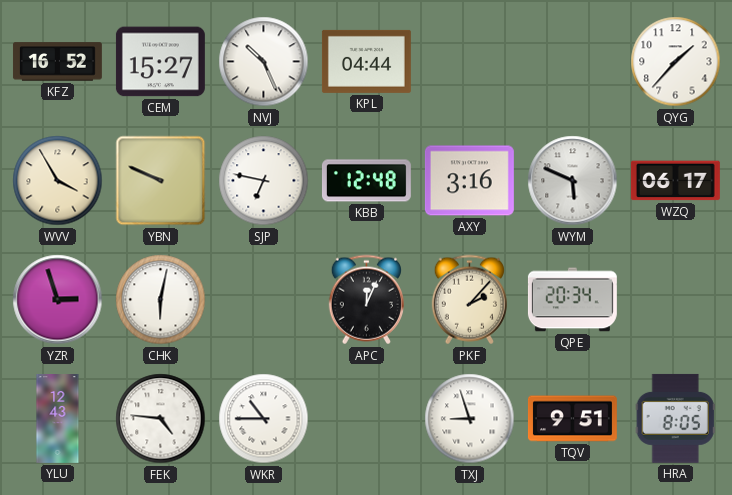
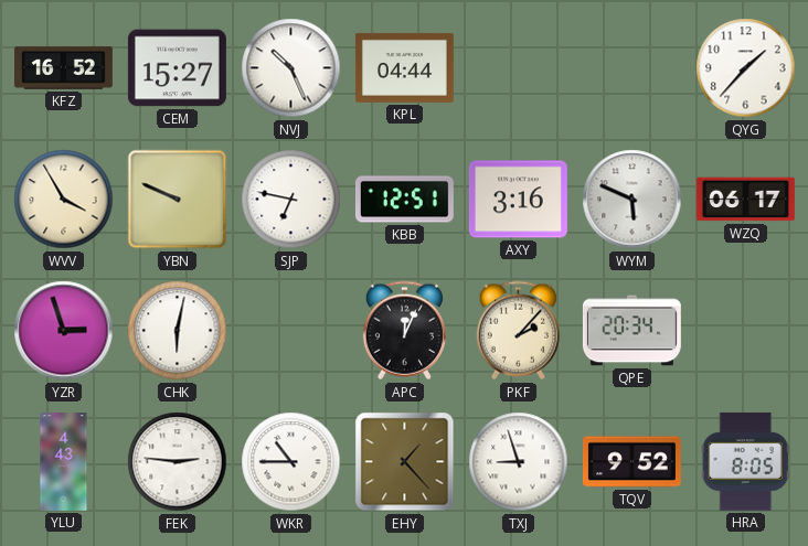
KBB: 12:48 -> 12:51 (404, 200)
YLU: 12:43 -> 4:43 (64, 462)
FEK: 4:46 -> 2:46 (178, 462)
EHY: none -> 1:23 (405, 462)
TQV: 9:51 -> 9:52 (631, 462)
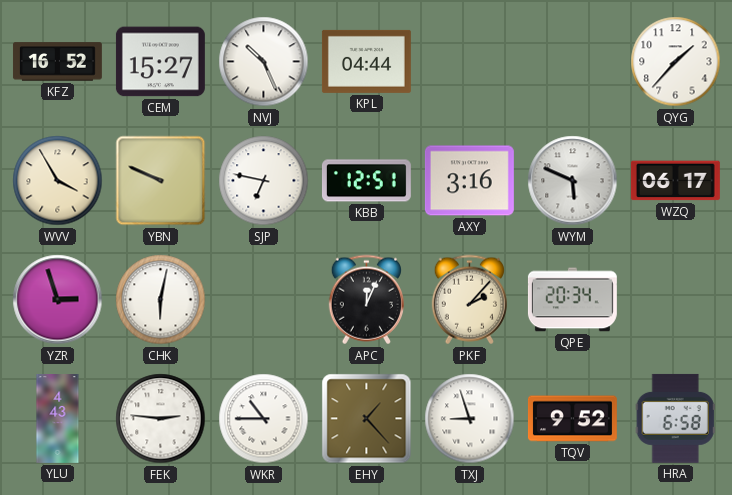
HRA: 8:05 -> 6:58 (675, 418)
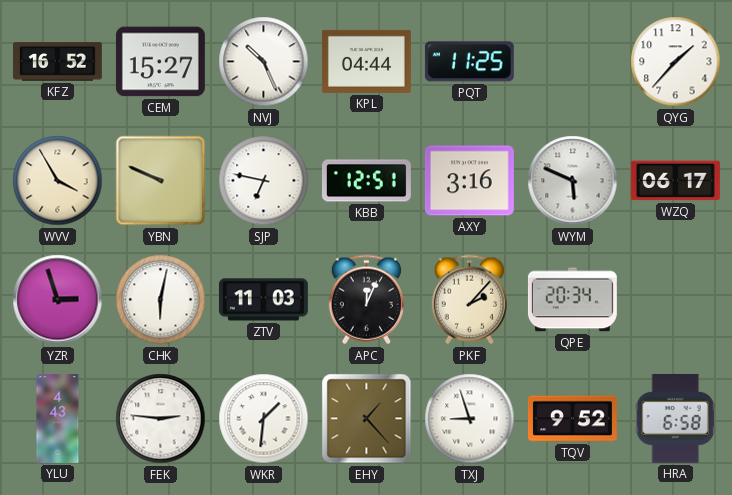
PQT: none -> 11:25 (469, 62)
ZTV: none -> 11:03 (263, 300)
WKR: 10:45 -> 1:31 (264, 419)
